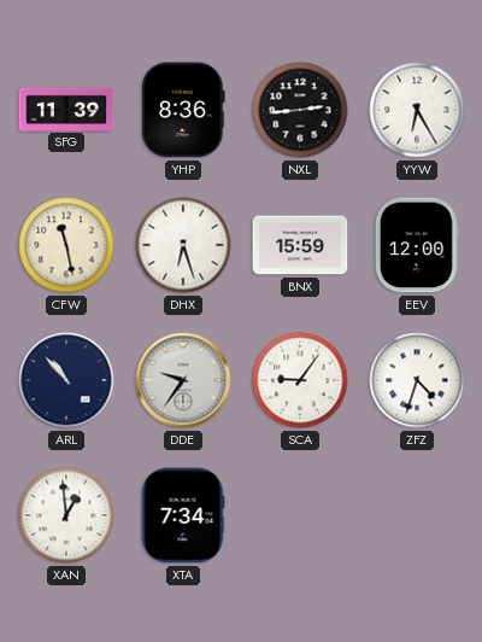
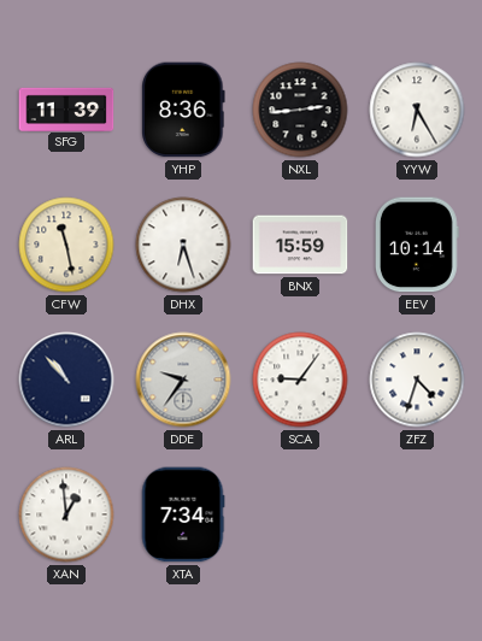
EEV: 12:00 -> 10:14 (417, 245)
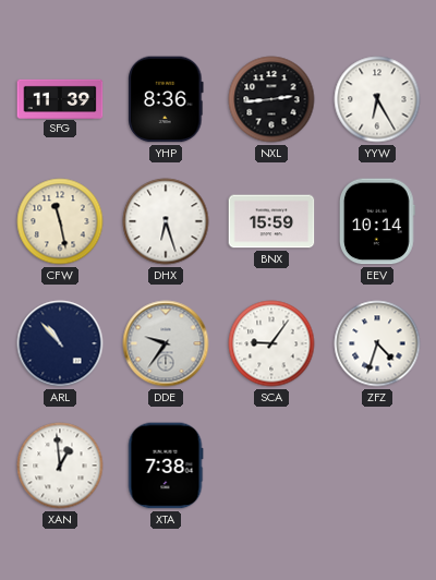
XTA: 7:34 -> 7:38 (166, 466)
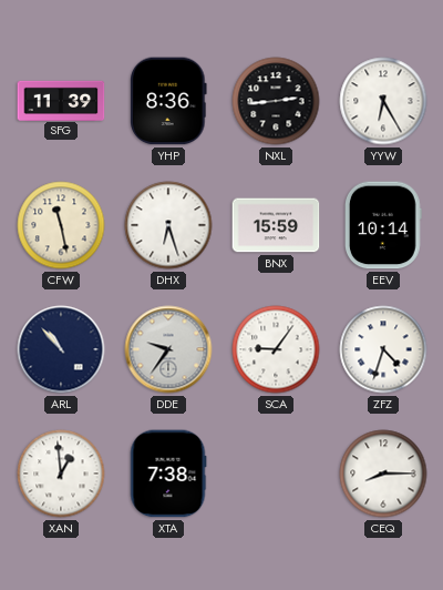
CEQ: none -> 8:15 (383, 474)
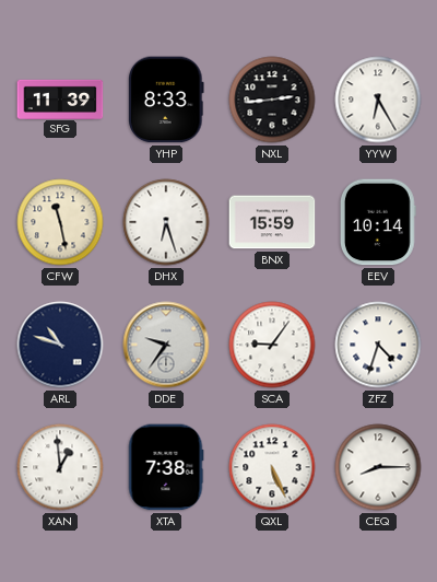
YHP: 8:36 -> 8:33 (166, 100)
ARL: 10:53 -> 10:48 (60, 345)
QXL: none -> 5:26 (272, 467)
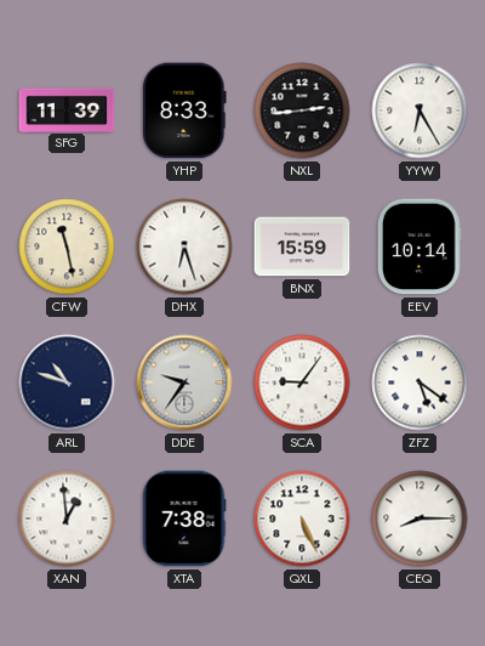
ZFZ: 4:33 -> 5:21 (420, 382)
